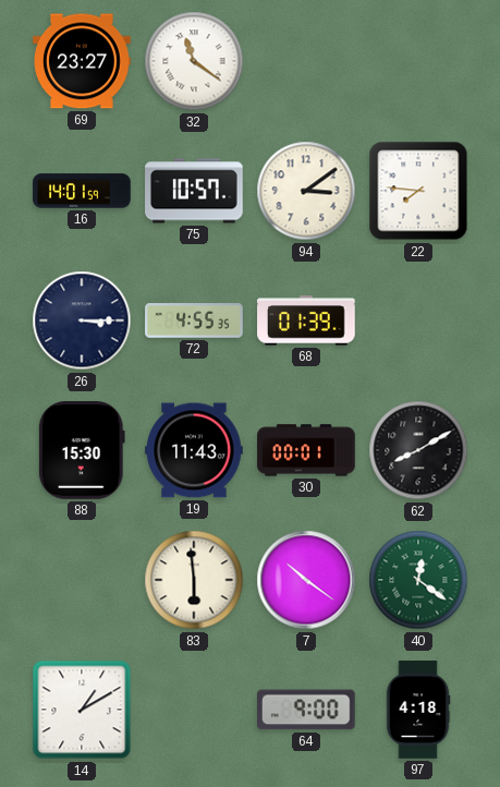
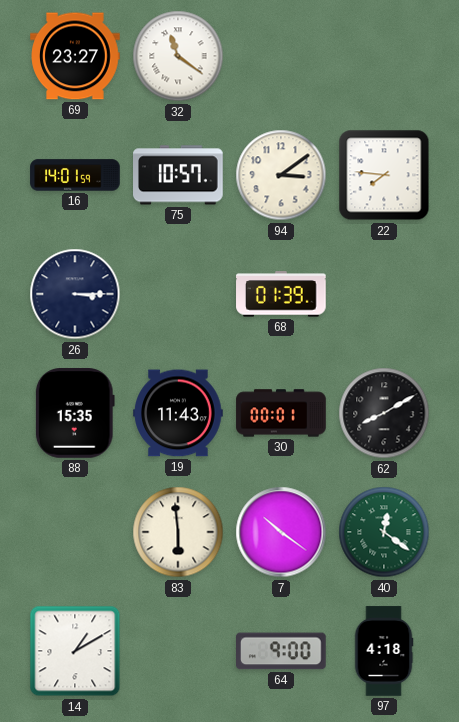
72: 4:55 -> none (194, 320)
88: 15:30 -> 15:35 (75, 414)
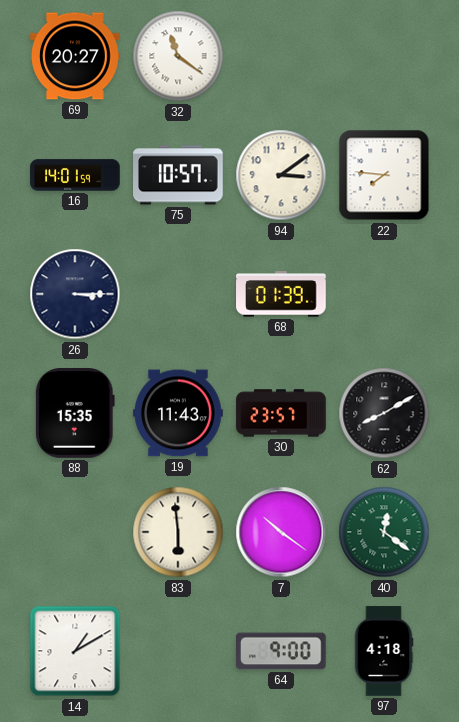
69: 23:27 -> 20:27 (75, 56)
30: 00:01 -> 23:57 (281, 413)
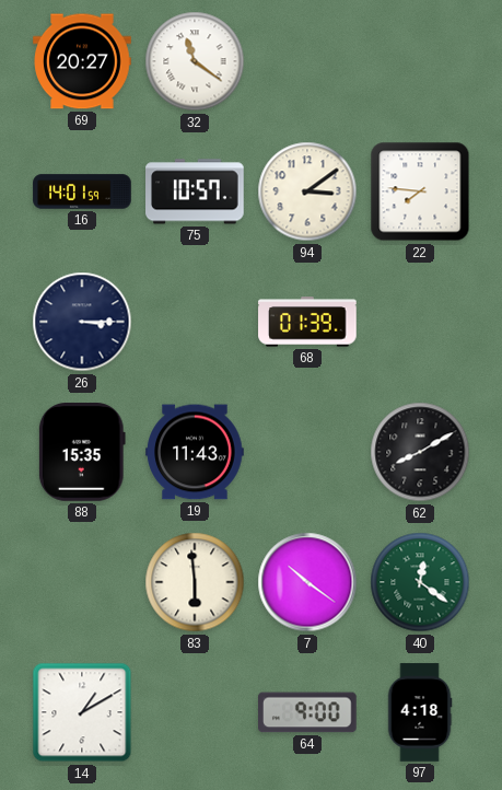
30: 23:57 -> none (281, 413)
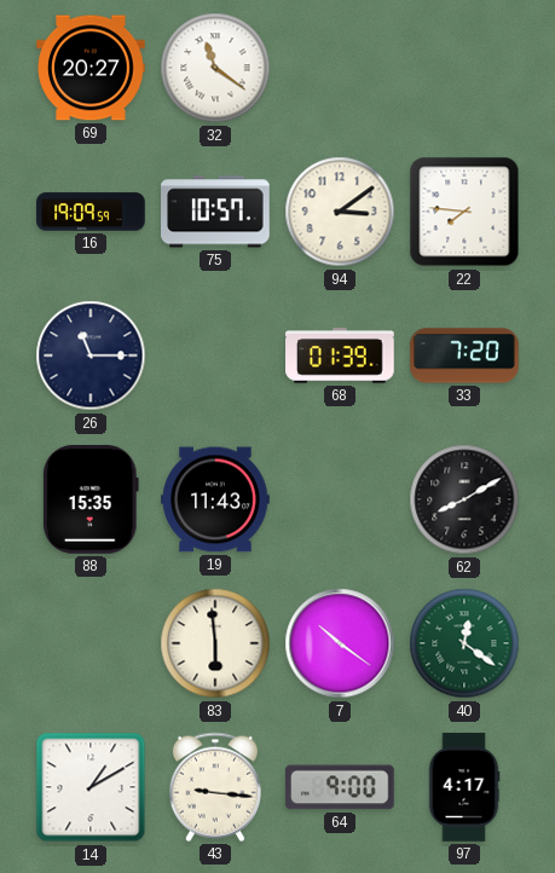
16: 14:01 -> 19:09 (91, 212)
26: 3:15 -> 11:15 (91, 355)
33: none -> 7:20 (464, 355)
43: none -> 9:16 (215, 787)
97: 4:18 -> 4:17 (464, 787)
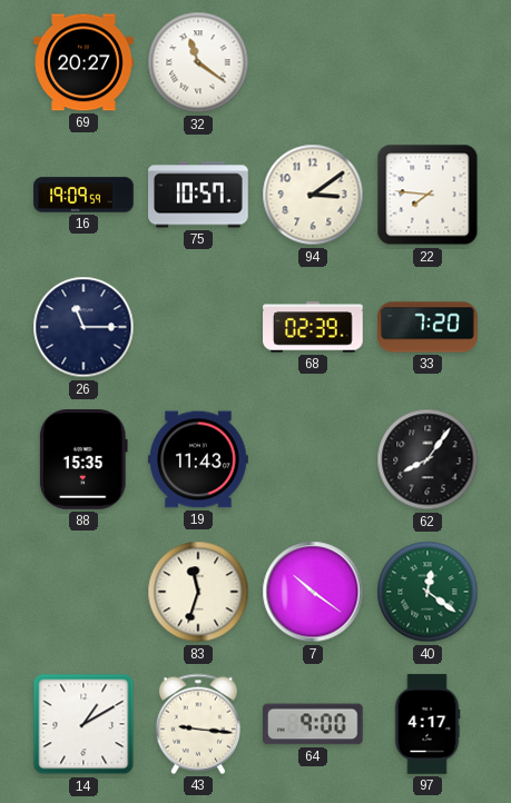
68: 01:39 -> 02:39 (313, 327)
62: 8:10 -> 8:06 (428, 459)
83: 5:59 -> 11:33 (198, 592)
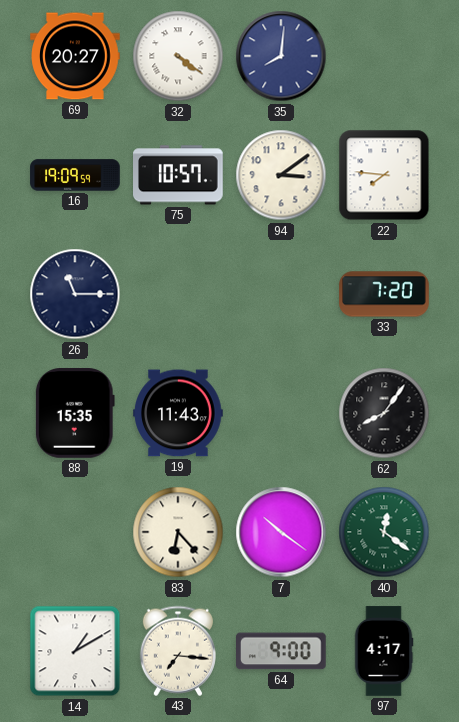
32: 11:21 -> 4:21 (178, 56)
35: none -> 8:01 (281, 56)
68: 02:39 -> none (313, 327)
83: 11:33 -> 6:23 (178, 532)
43: 9:16 -> 7:16 (178, 651)
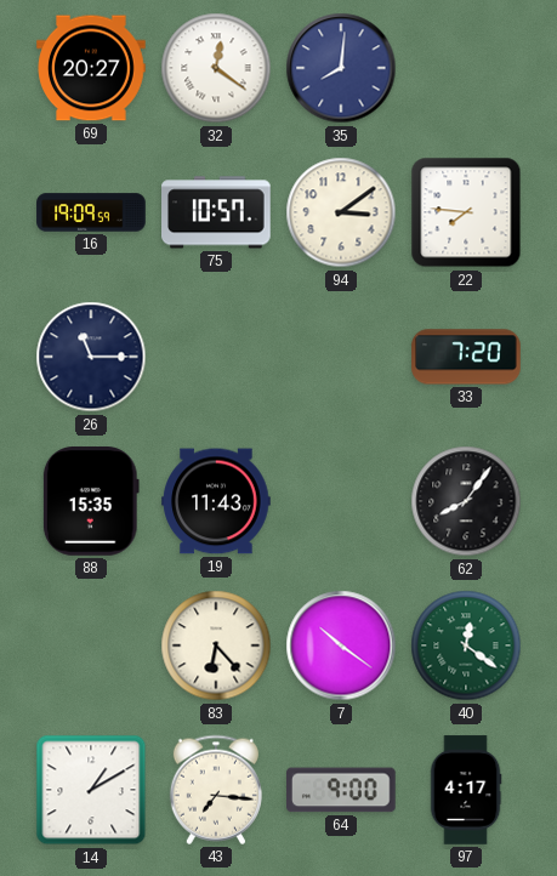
32: 4:21 -> 12:21 (216, 68)
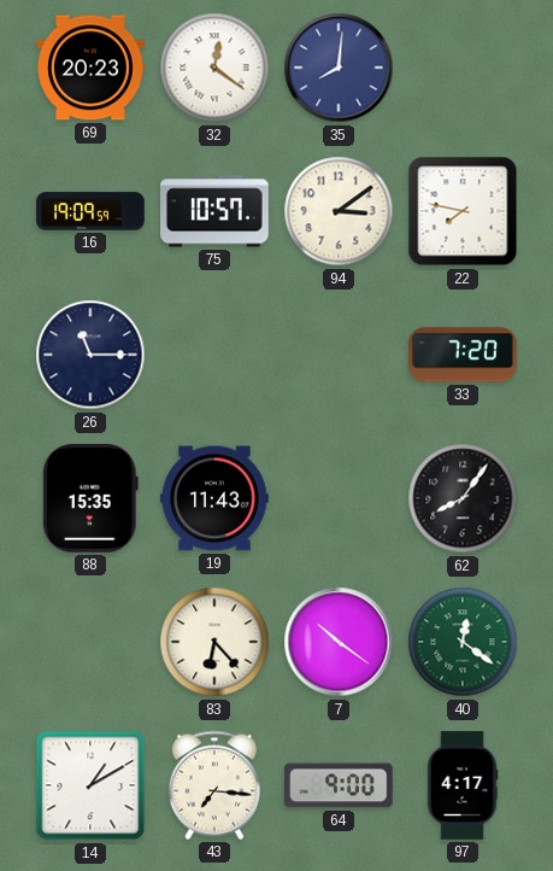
69: 20:27 -> 20:23 (90, 68)
22: 7:46 -> 7:47 (463, 211)
